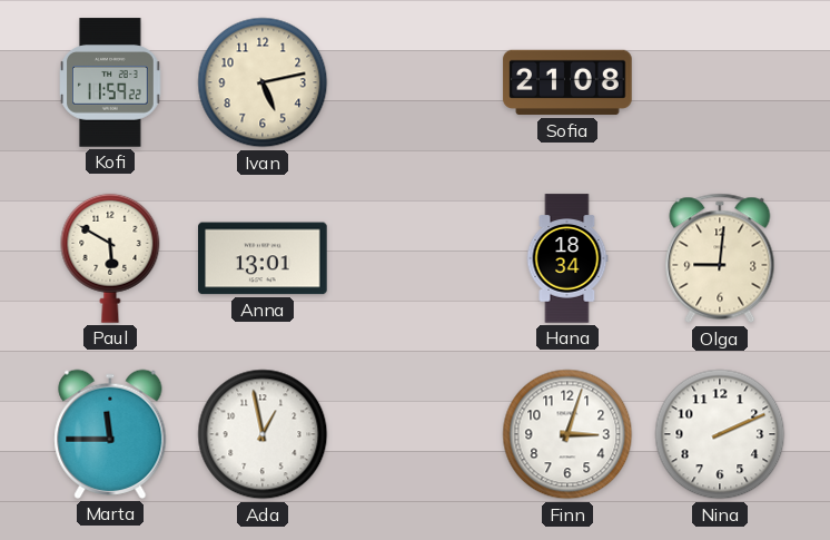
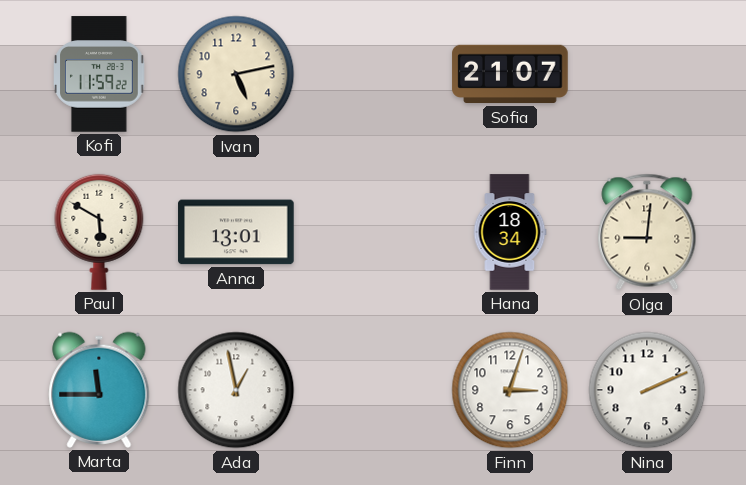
Sofia: 21:08 -> 21:07 (510, 74)
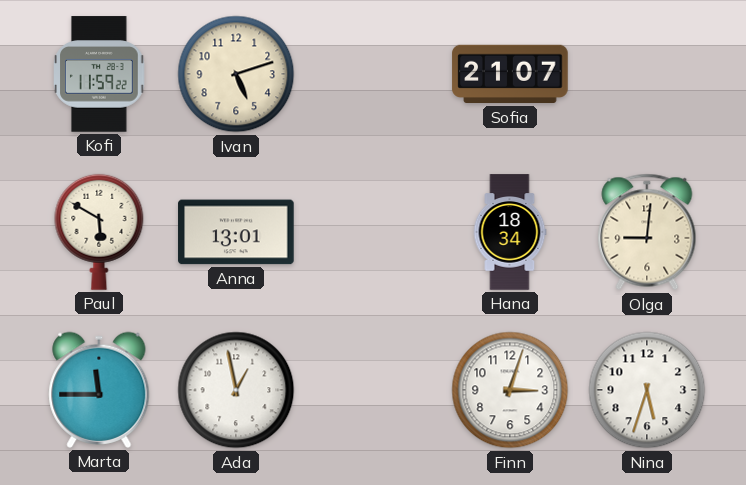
Ivan: 5:13 -> 5:12 (236, 74)
Nina: 2:11 -> 5:33 (647, 390)
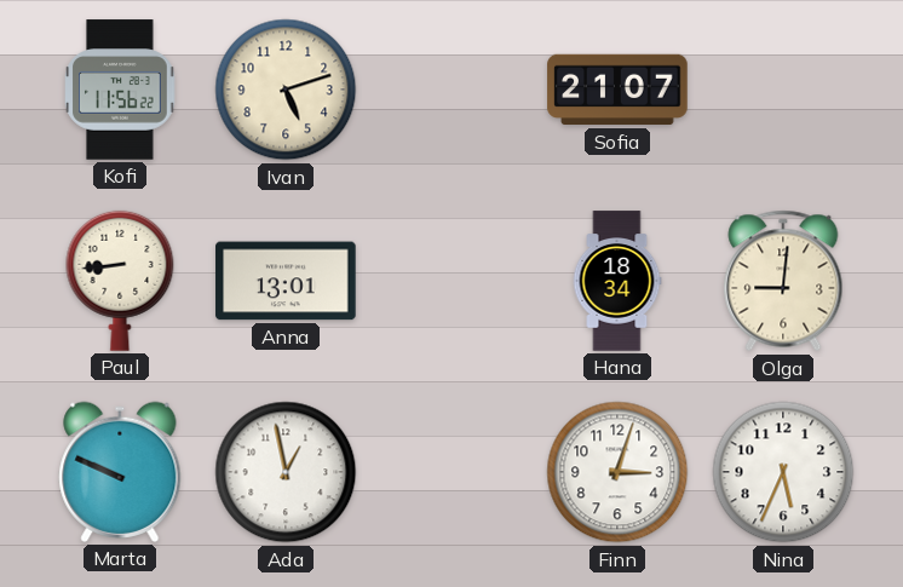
Kofi: 11:59 -> 11:56 (120, 90)
Paul: 5:50 -> 8:44 (120, 281)
Marta: 11:45 -> 9:49 (120, 472)
Nina: 5:33 -> 5:34 (783, 472)
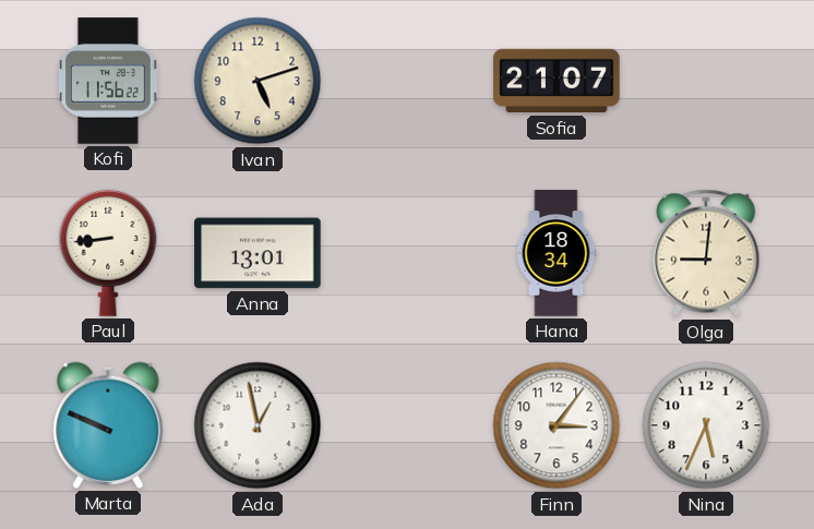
Finn: 3:03 -> 3:06 (556, 425)
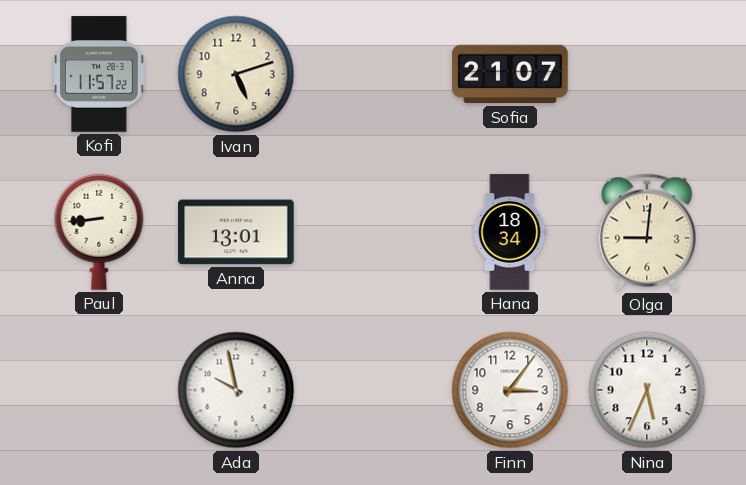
Kofi: 11:56 -> 11:57 (99, 74)
Marta: 9:49 -> none (108, 425)
Ada: 12:58 -> 9:58 (236, 390)
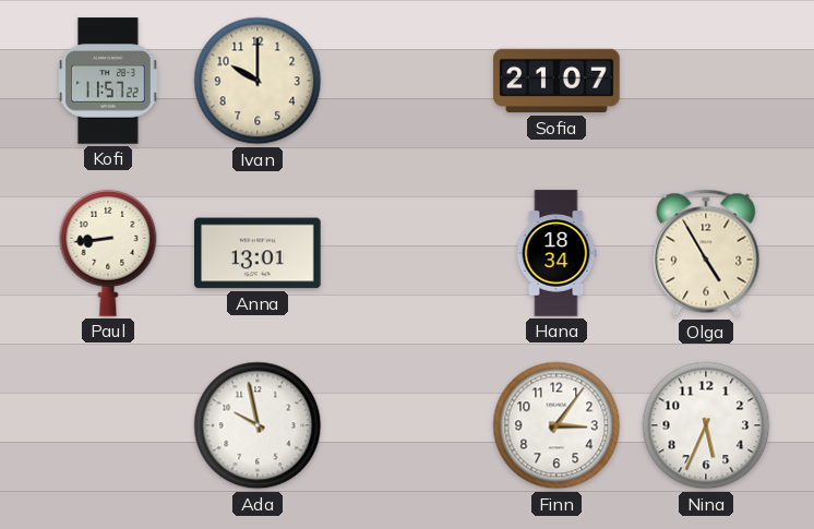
Ivan: 5:12 -> 10:00 (258, 81)
Olga: 9:01 -> 4:55 (706, 253)
